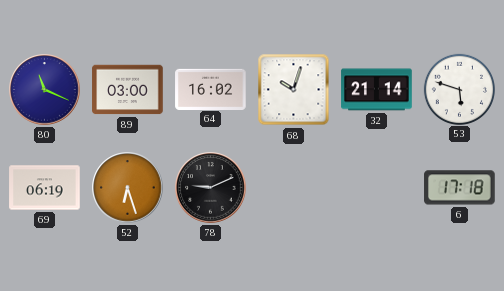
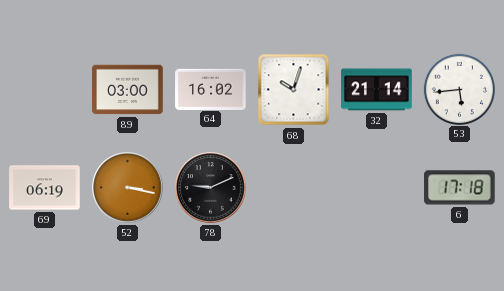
80: 11:19 -> none (45, 90)
53: 5:48 -> 5:44 (459, 89)
52: 6:27 -> 3:17 (128, 188)
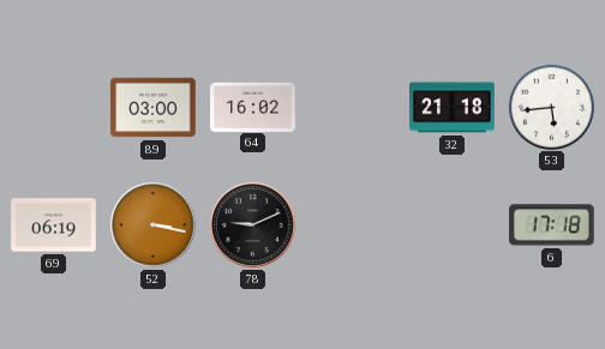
68: 10:03 -> none (294, 90)
32: 21:14 -> 21:18 (453, 108)
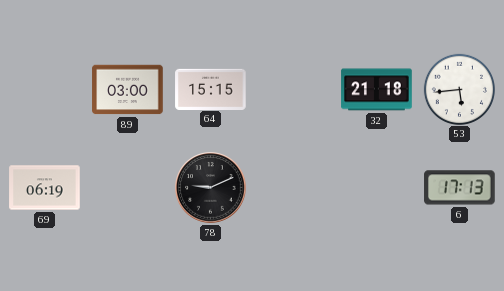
64: 16:02 -> 15:15 (211, 89)
52: 3:17 -> none (154, 225)
6: 17:18 -> 17:13 (460, 188)
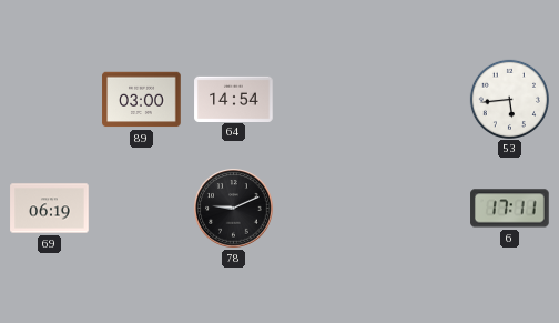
64: 15:15 -> 14:54 (234, 99)
32: 21:18 -> none (377, 90)
6: 17:13 -> 17:11 (510, 209)
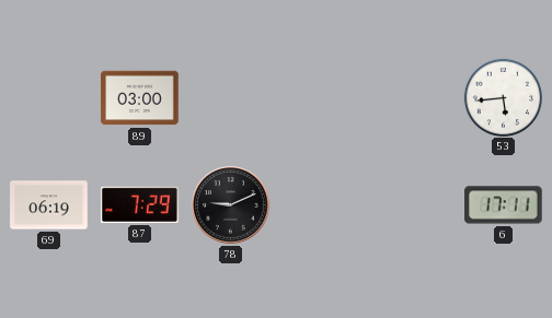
64: 14:54 -> none (234, 99)
87: none -> 7:29 (140, 204)
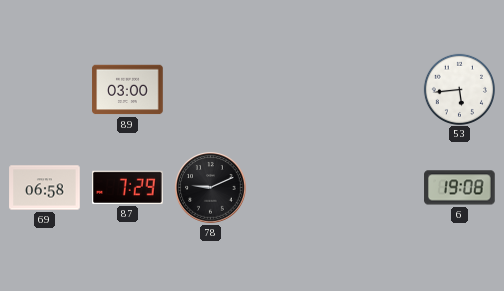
69: 06:19 -> 06:58 (45, 188)
6: 17:11 -> 19:08 (460, 188)
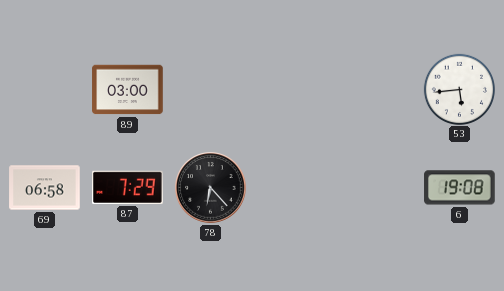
78: 9:11 -> 6:23 (211, 188)
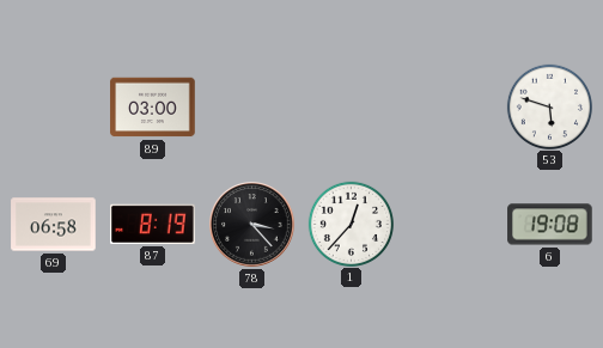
53: 5:44 -> 5:48 (549, 106)
87: 7:29 -> 8:19 (153, 224)
78: 6:23 -> 3:23 (252, 225)
1: none -> 12:37 (351, 224)
